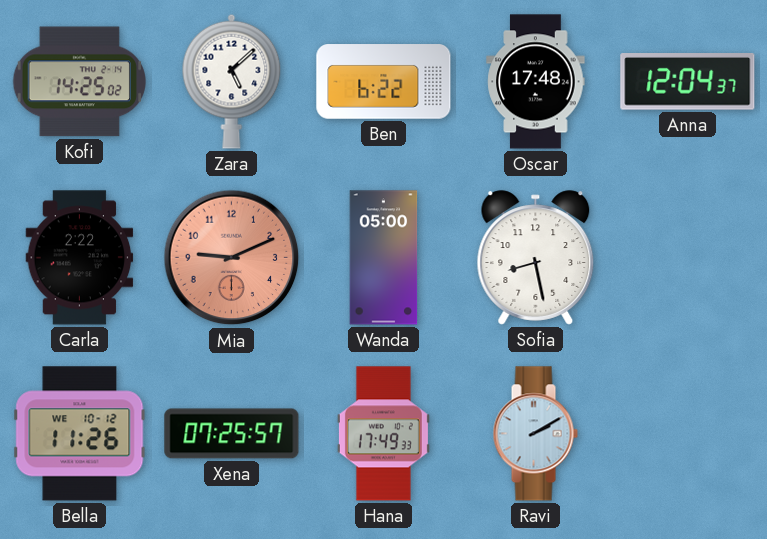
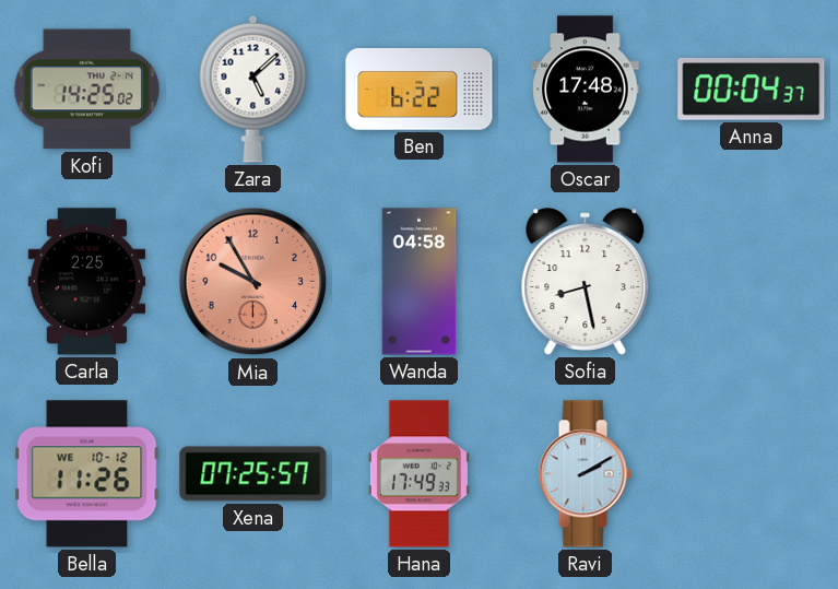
Anna: 12:04 -> 00:04 (752, 90)
Carla: 2:22 -> 2:25 (87, 282)
Mia: 9:11 -> 9:55 (253, 282)
Wanda: 05:00 -> 04:58 (420, 282)
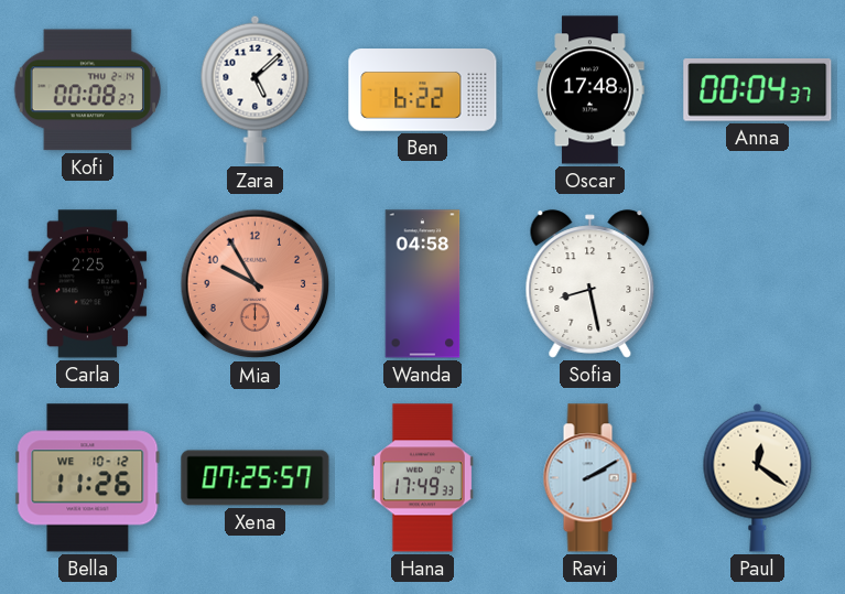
Kofi: 14:25 -> 00:08 (87, 90)
Paul: none -> 12:21 (758, 477)
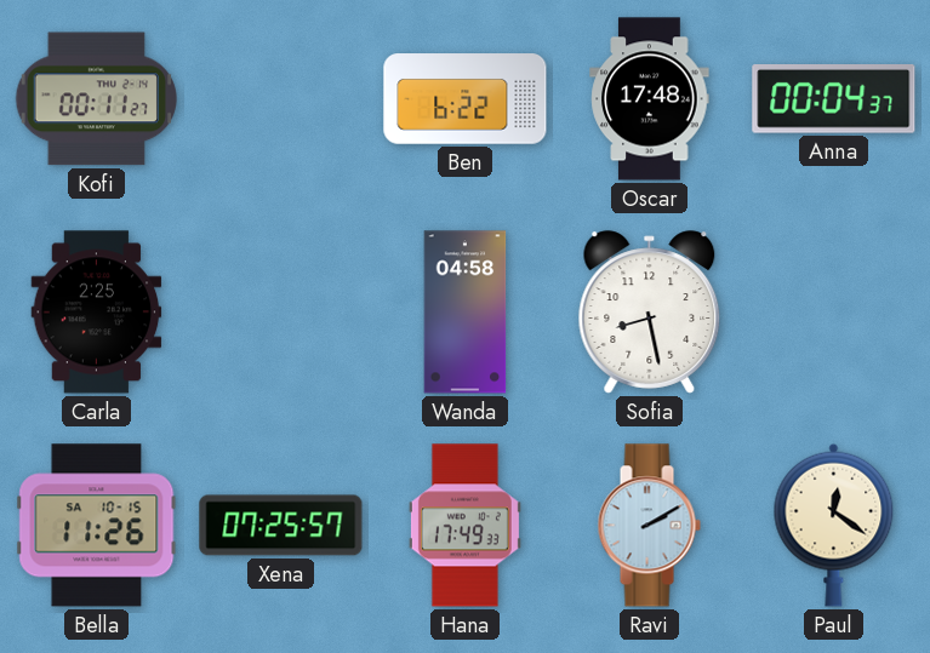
Kofi: 00:08 -> 00:11 (96, 99)
Zara: 5:08 -> none (256, 89)
Mia: 9:55 -> none (256, 284)
Bella date: WE 10-12 -> SA 10-15 (97, 526)
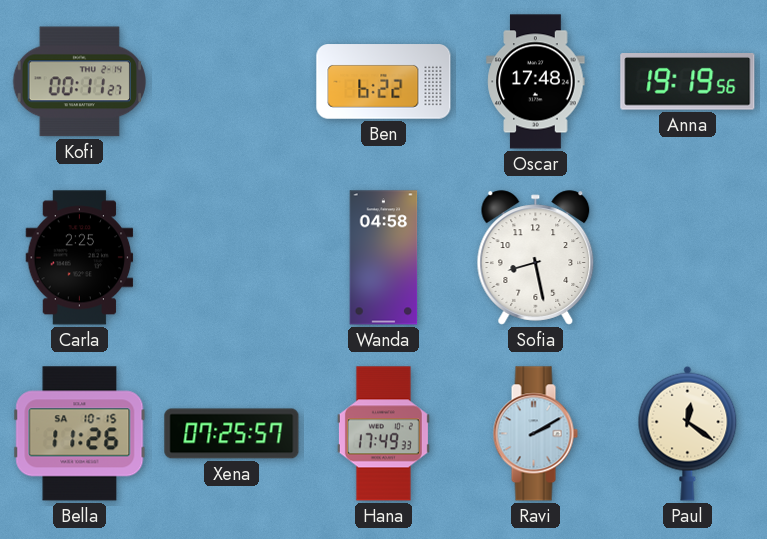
Anna: 00:04 -> 19:19 (688, 82)
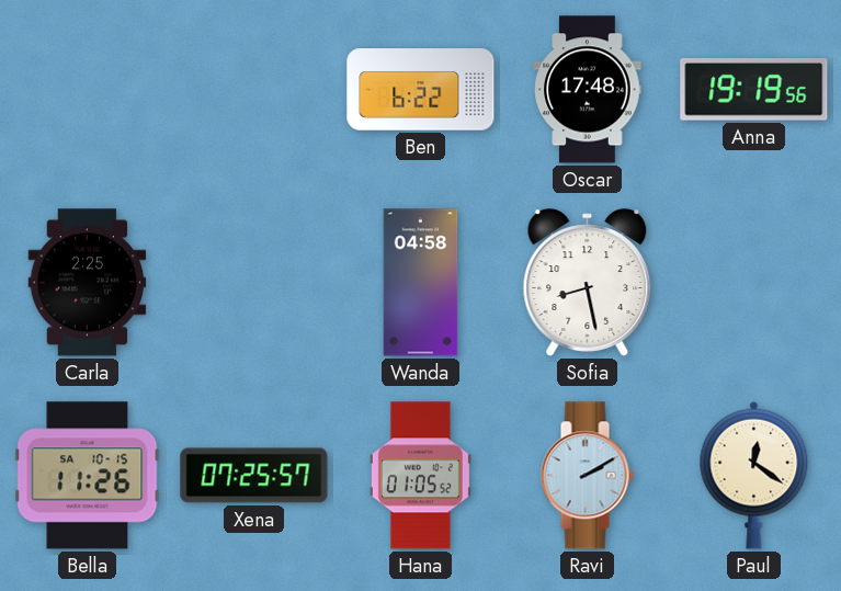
Kofi: 00:11 -> none (79, 82)
Hana: 17:49 -> 01:05 (420, 476)
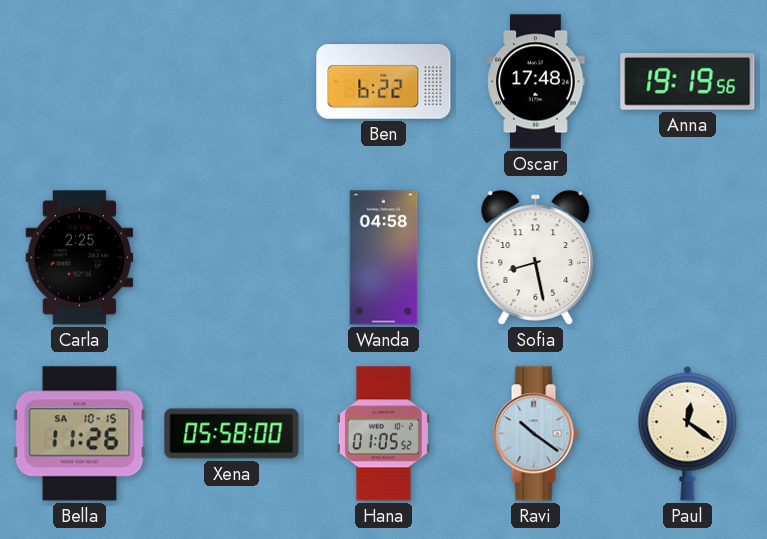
Xena: 07:25 -> 05:58 (232, 434)
Ravi: 2:10 -> 10:21 (535, 434)
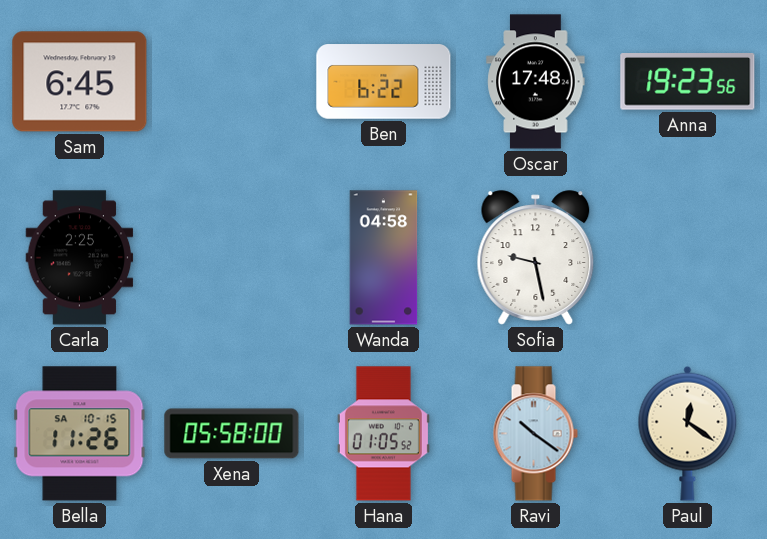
Sam: none -> 6:45 (80, 82)
Anna: 19:19 -> 19:23 (688, 82)
Sofia: 8:28 -> 9:28 (536, 258)
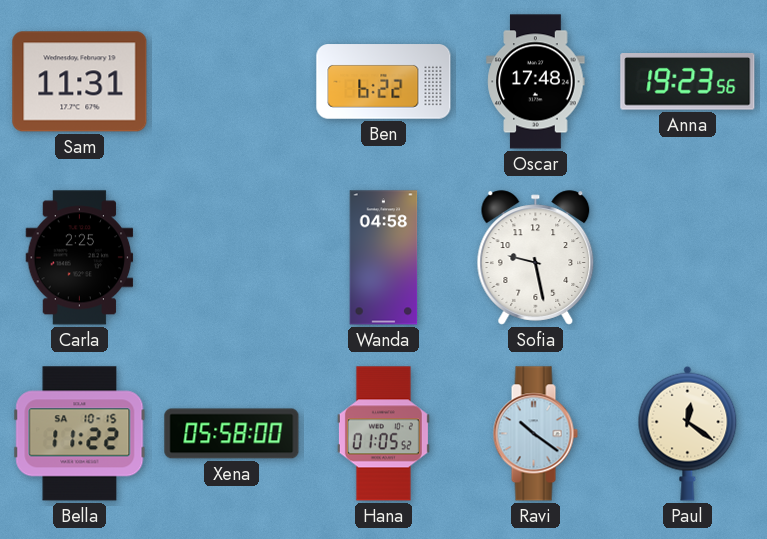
Sam: 6:45 -> 11:31 (80, 82)
Bella: 11:26 -> 11:22 (80, 434)
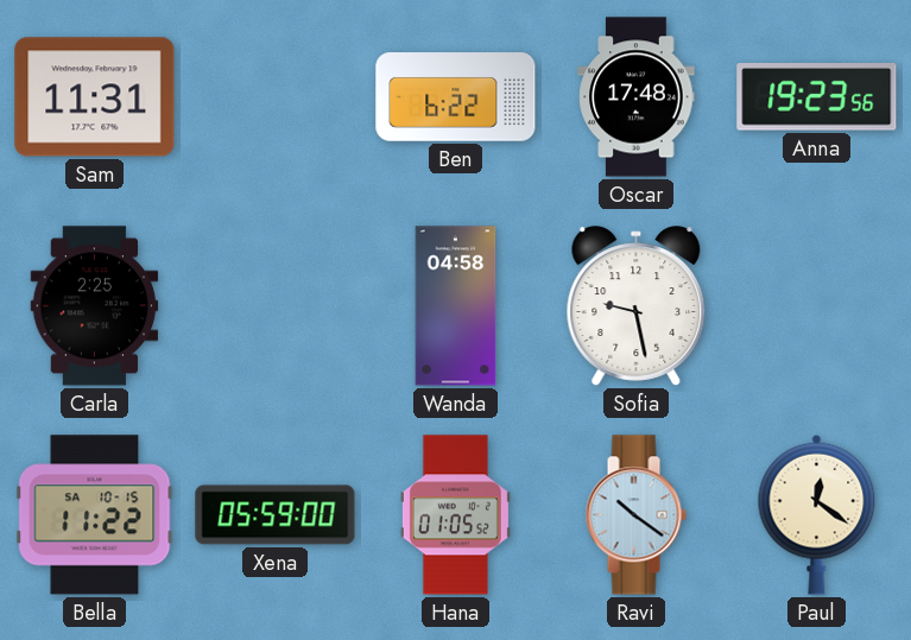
Xena: 05:58 -> 05:59 (276, 515)
